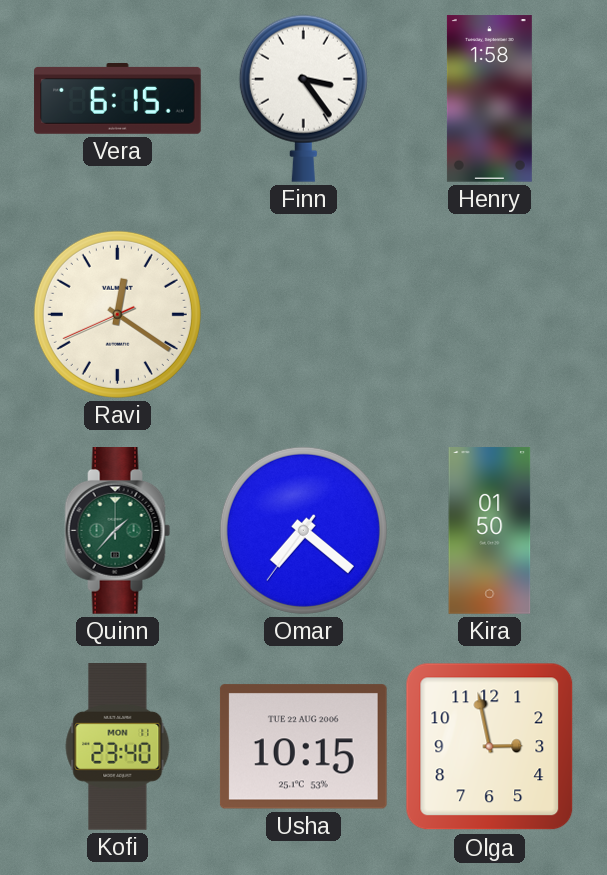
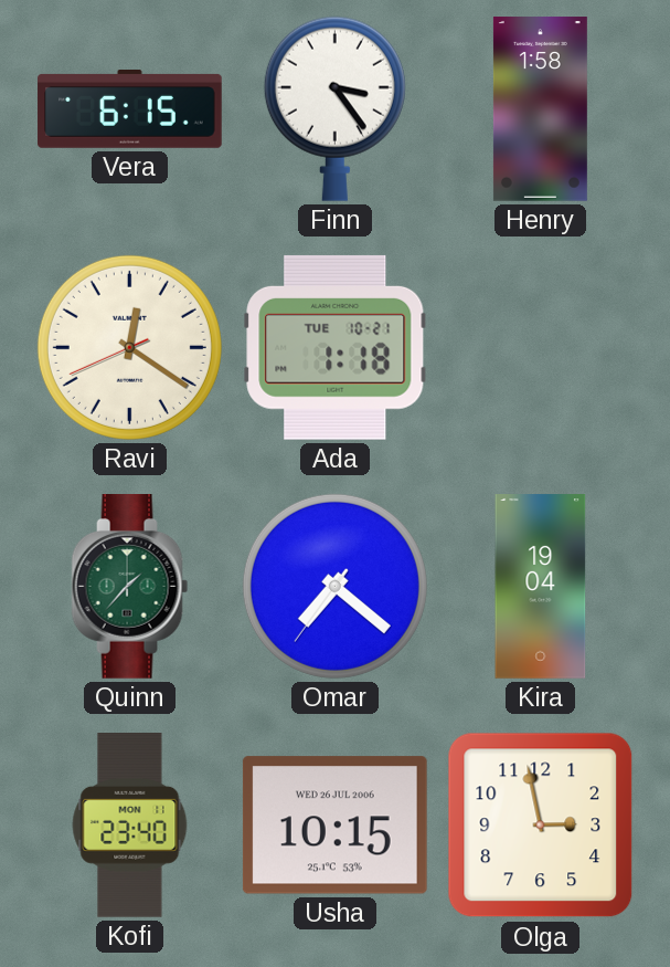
Ada: none -> 1:18 (336, 347)
Kira: 01:50 -> 19:04 (541, 587)
Usha date: TUE 22 AUG 2006 -> WED 26 JUL 2006 (334, 826)
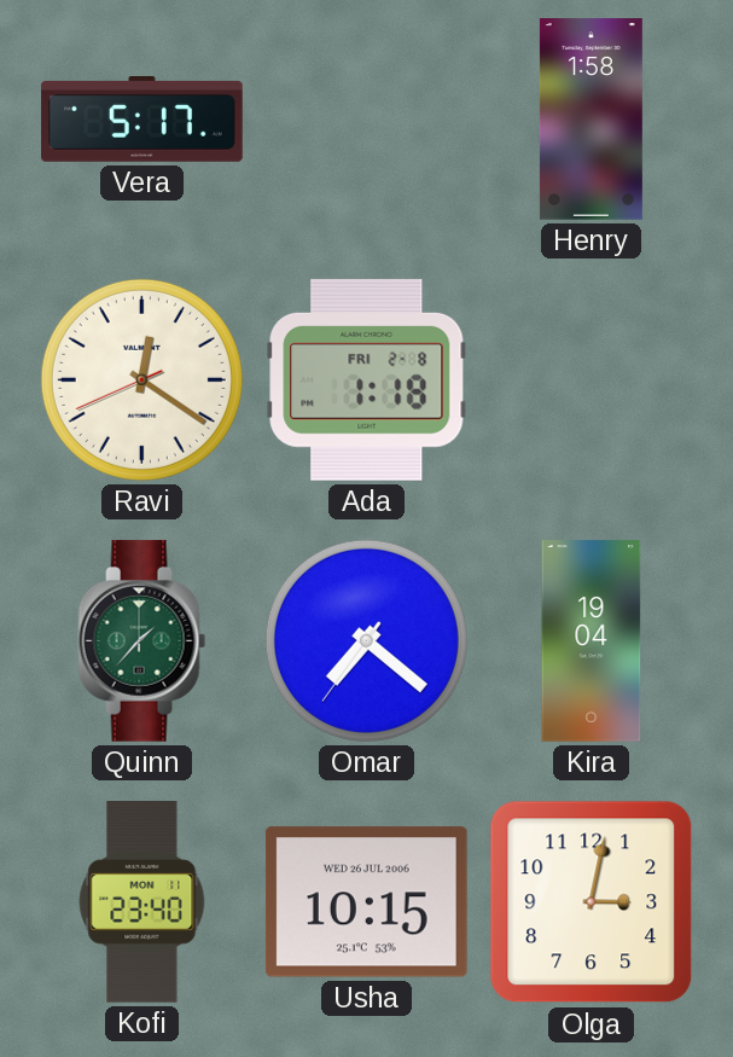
Vera: 6:15 -> 5:17 (142, 120)
Finn: 3:24 -> none (334, 108)
Ada date: TUE 10-21 -> FRI 2-8 (367, 379)
Olga: 2:58 -> 3:02 (592, 902)
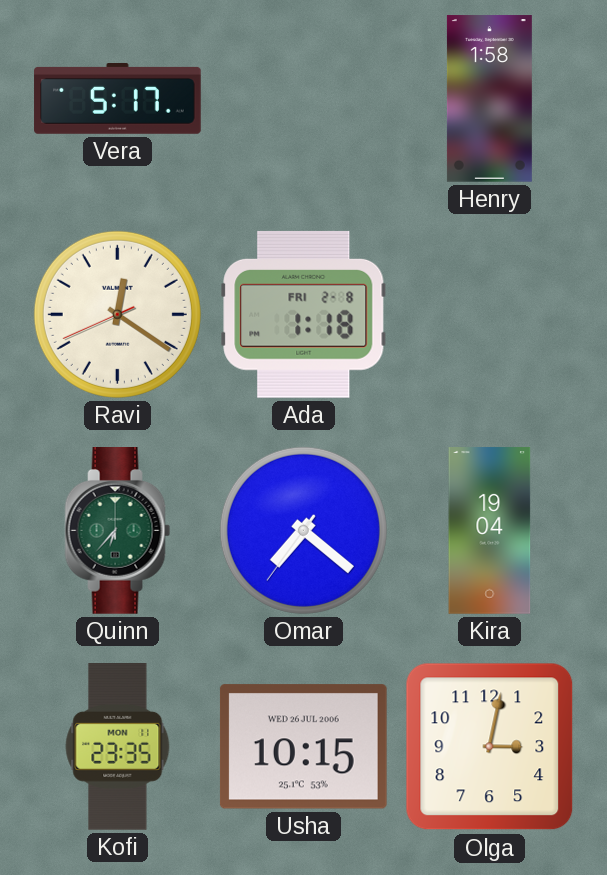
Quinn: 1:37 -> 6:37 (118, 531)
Kofi: 23:40 -> 23:35 (118, 747)
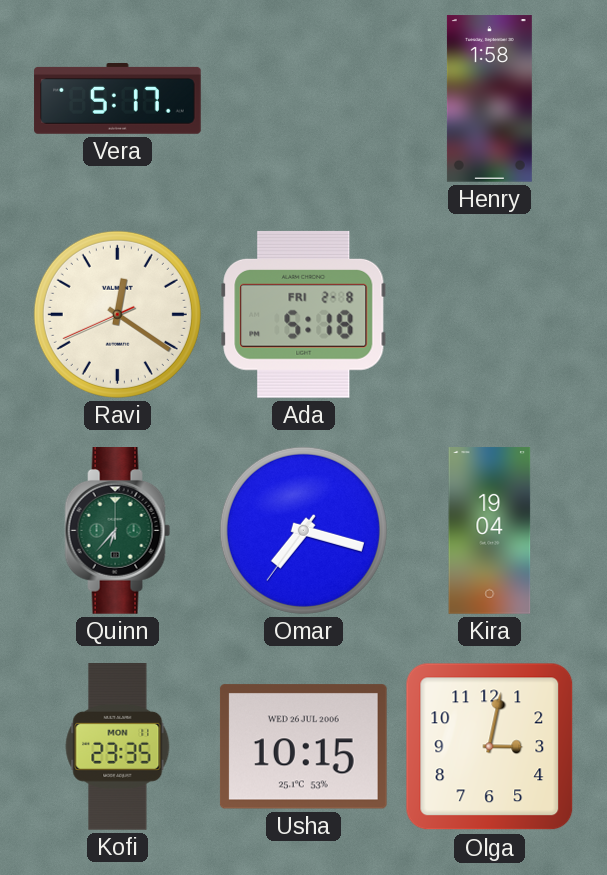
Ada: 1:18 -> 5:18 (304, 314)
Omar: 7:21 -> 7:17 (303, 530)
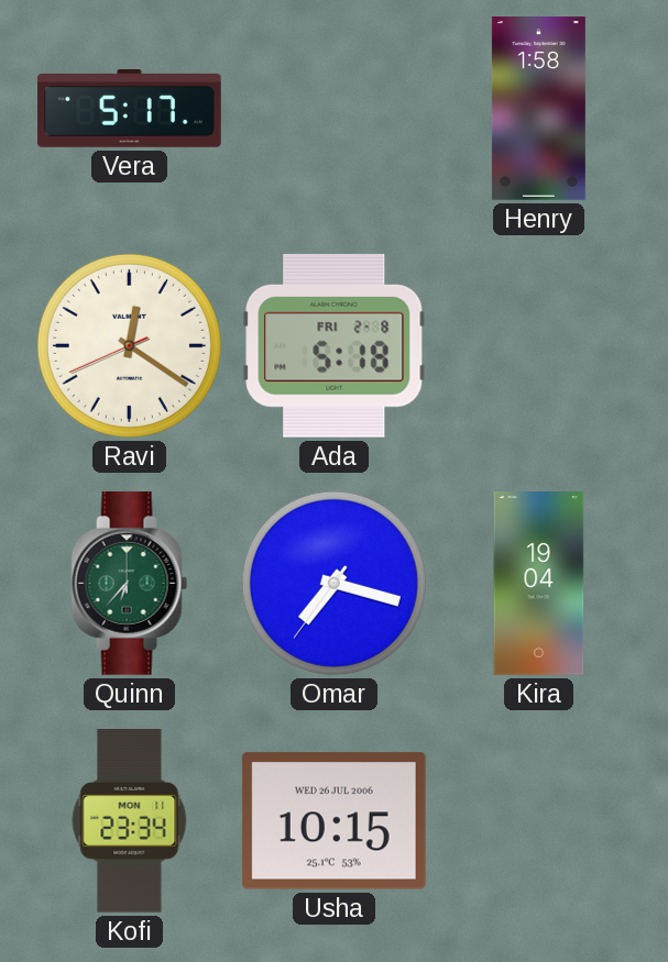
Kofi: 23:35 -> 23:34 (130, 821)
Olga: 3:02 -> none (490, 747)
